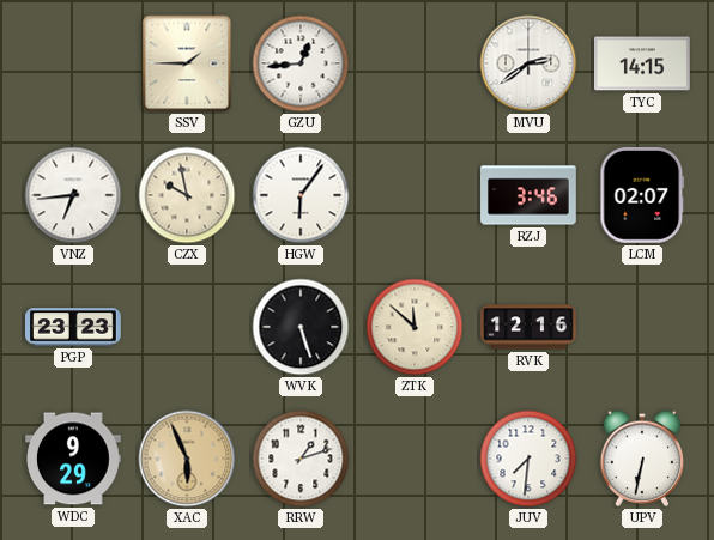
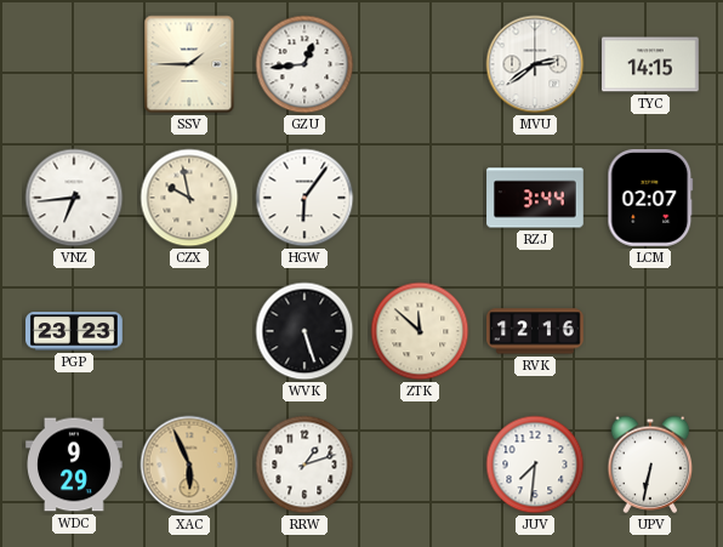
RZJ: 3:46 -> 3:44 (535, 198)
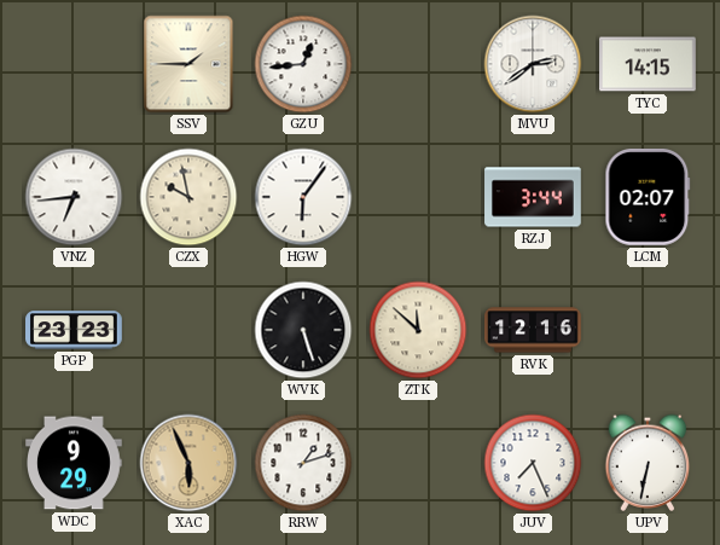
JUV: 7:31 -> 7:26 (533, 463)
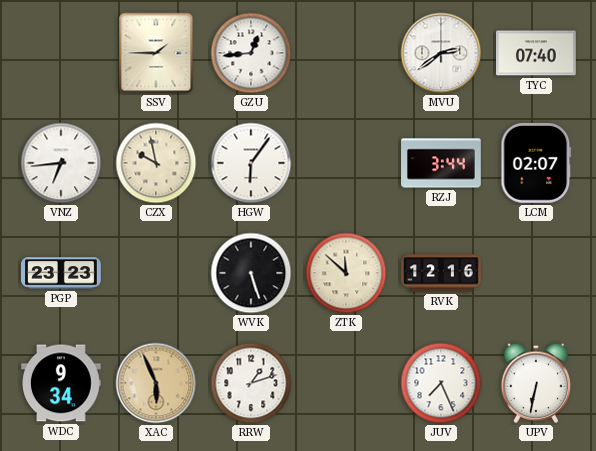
TYC: 14:15 -> 07:40 (537, 53)
WDC: 9:29 -> 9:34 (62, 383)
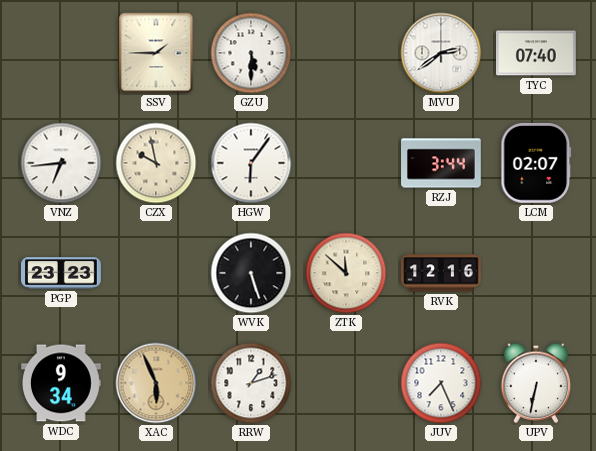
GZU: 12:44 -> 5:30 (251, 53)
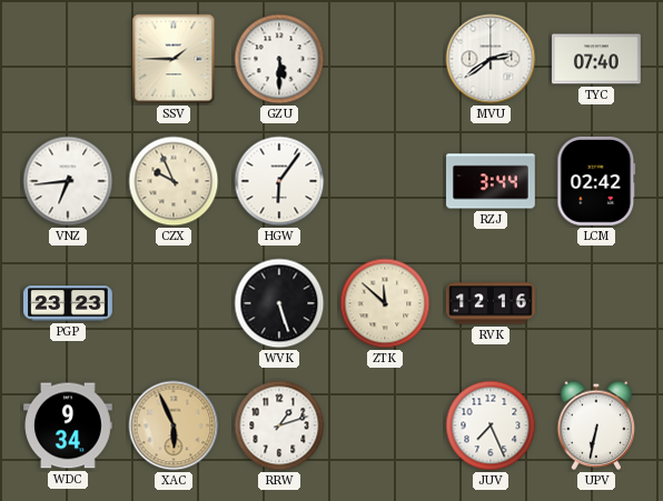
CZX: 9:58 -> 9:56 (174, 181)
LCM: 02:07 -> 02:42 (596, 182)
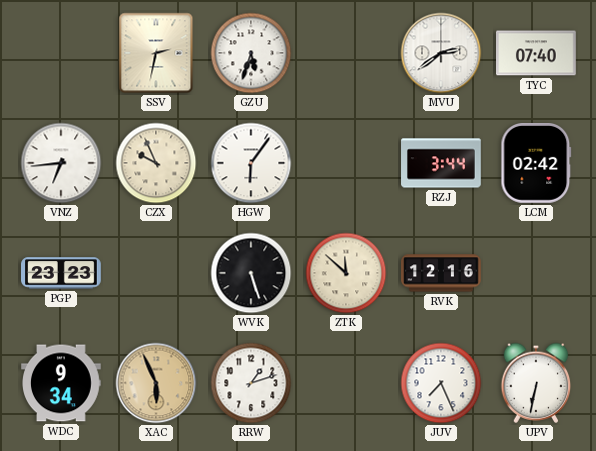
SSV: 1:45 -> 2:32 (156, 53)
GZU: 5:30 -> 5:33 (251, 53)
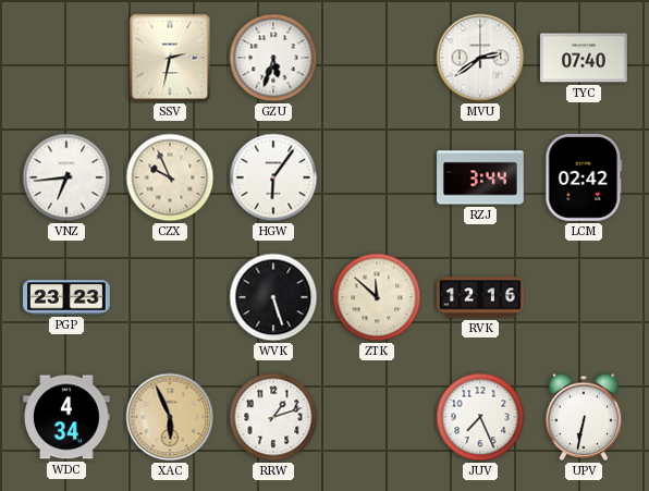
WDC: 9:34 -> 4:34 (68, 417)
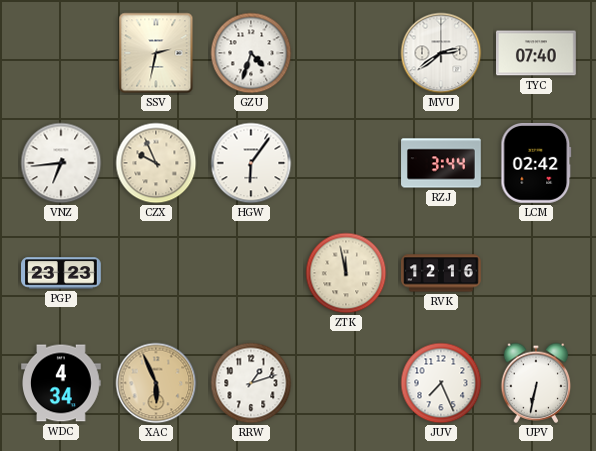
GZU: 5:33 -> 4:33 (251, 53)
WVK: 5:27 -> none (273, 297)
ZTK: 11:52 -> 11:58 (346, 273)
